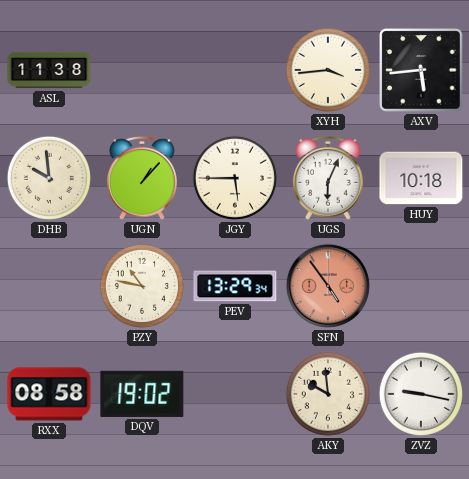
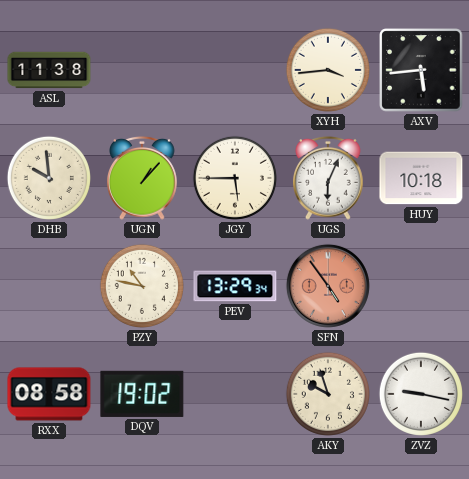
AKY: 9:59 -> 9:57 (328, 394)
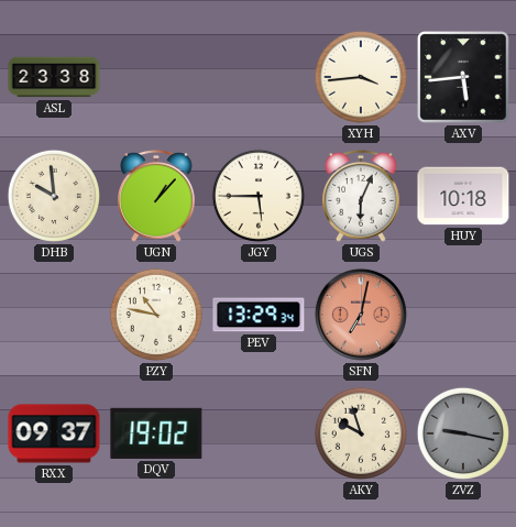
ASL: 11:38 -> 23:38 (54, 77)
SFN: 4:54 -> 7:02 (361, 315)
RXX: 08:58 -> 09:37 (54, 433)
ZVZ dial: white -> grey (463, 433)
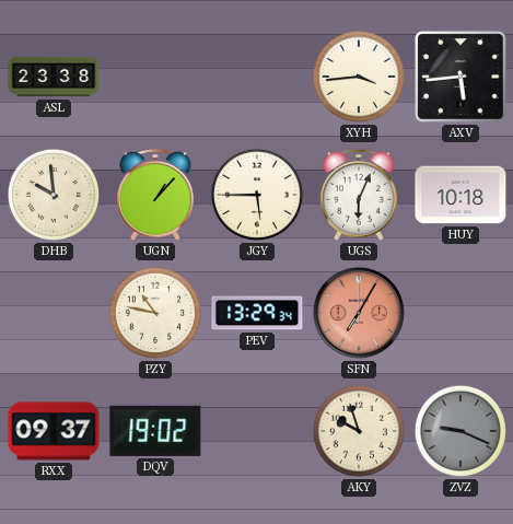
SFN: 7:02 -> 7:05 (359, 313)
ZVZ: 9:17 -> 9:19 (460, 431)
